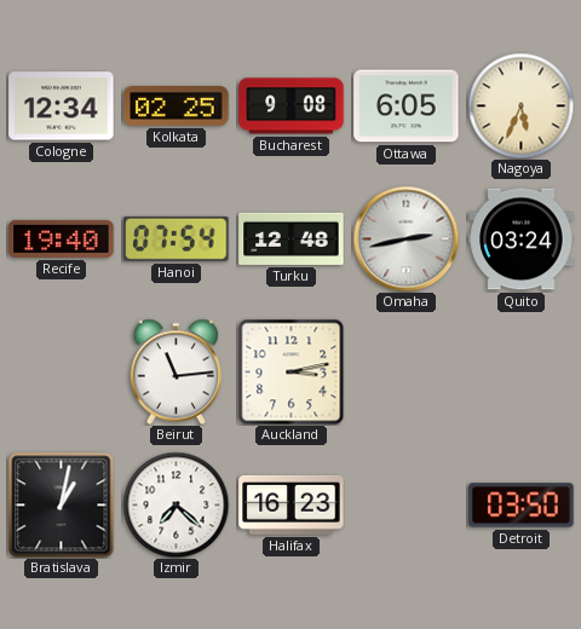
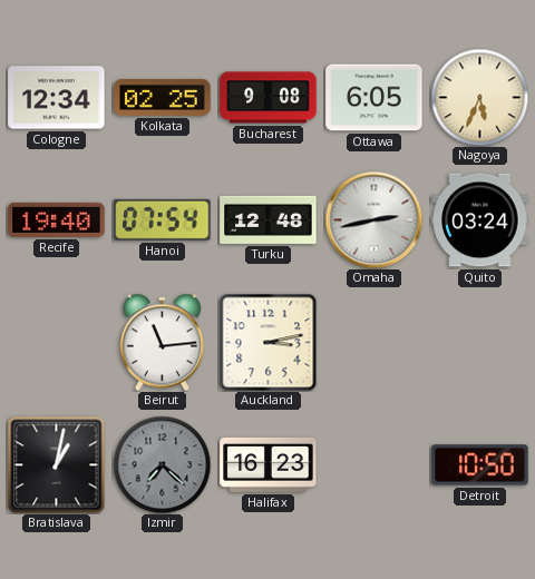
Izmir dial: white -> grey (162, 464)
Detroit: 03:50 -> 10:50 (480, 465)
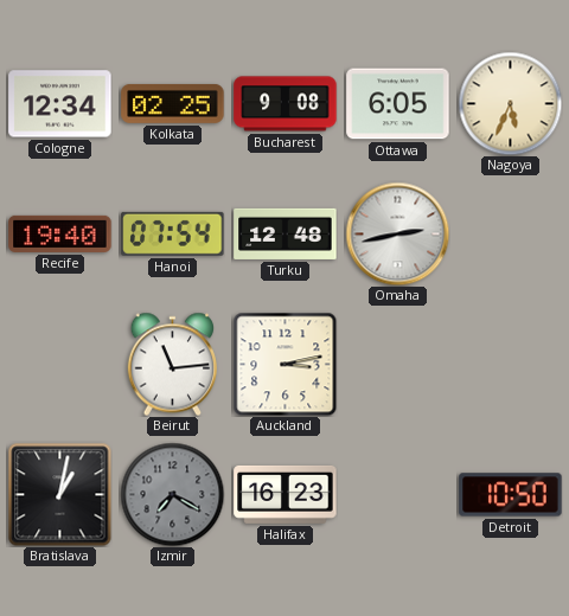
Quito: 03:24 -> none (480, 220)
Izmir: 7:22 -> 7:20 (172, 494)
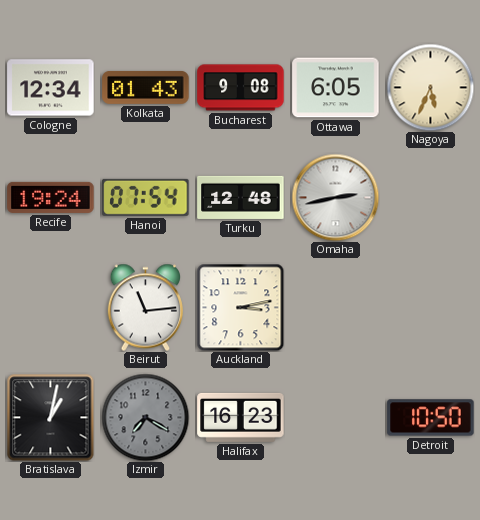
Kolkata: 02:25 -> 01:43 (146, 87)
Recife: 19:40 -> 19:24 (51, 197)
